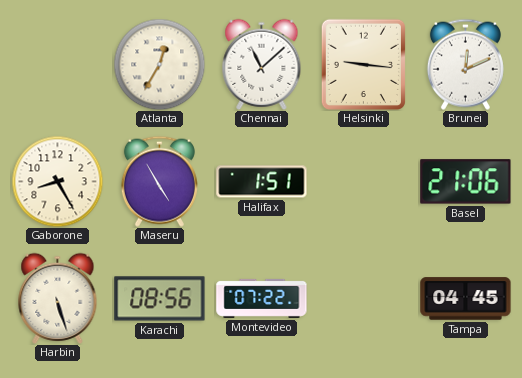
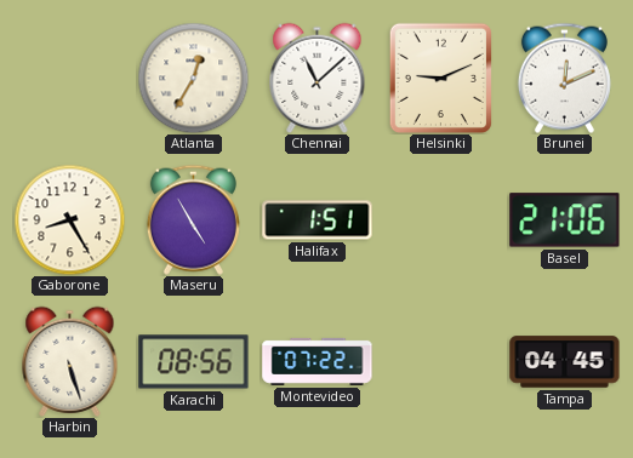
Helsinki: 9:16 -> 9:11 (440, 78)
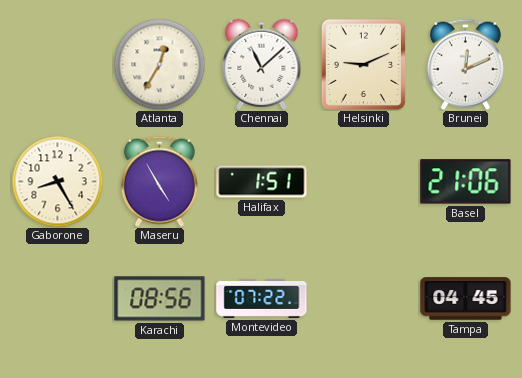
Harbin: 5:27 -> none (70, 361)
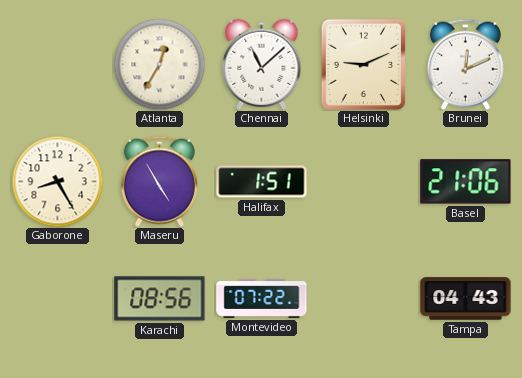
Tampa: 04:45 -> 04:43 (466, 299)
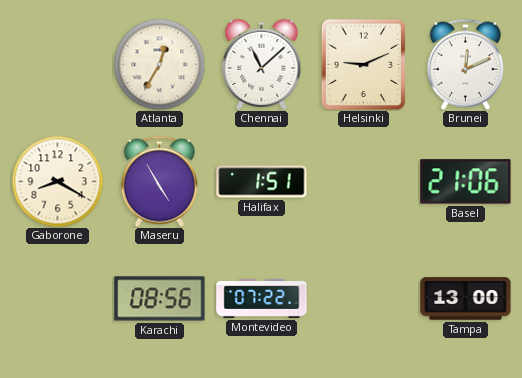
Gaborone: 8:25 -> 8:20 (57, 181)
Tampa: 04:43 -> 13:00 (466, 299)
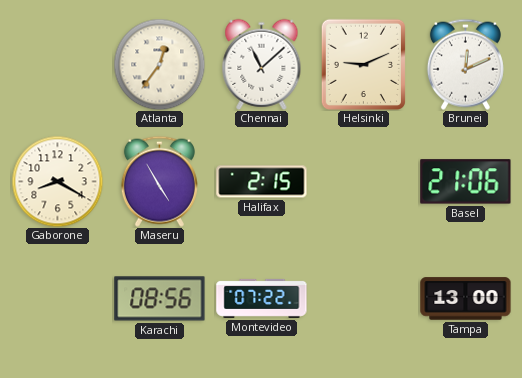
Atlanta: 12:35 -> 12:36 (159, 64)
Halifax: 1:51 -> 2:15 (262, 182)
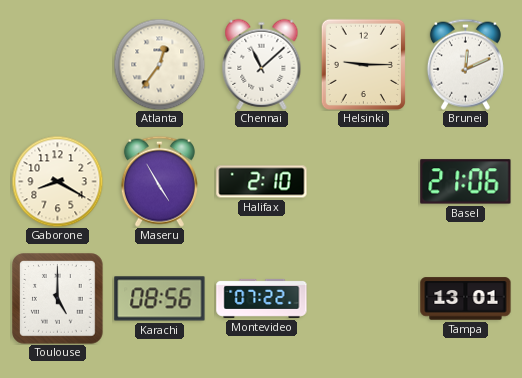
Helsinki: 9:11 -> 9:15 (363, 64)
Halifax: 2:15 -> 2:10 (262, 182)
Toulouse: none -> 5:00 (58, 299)
Tampa: 13:00 -> 13:01 (466, 299)
